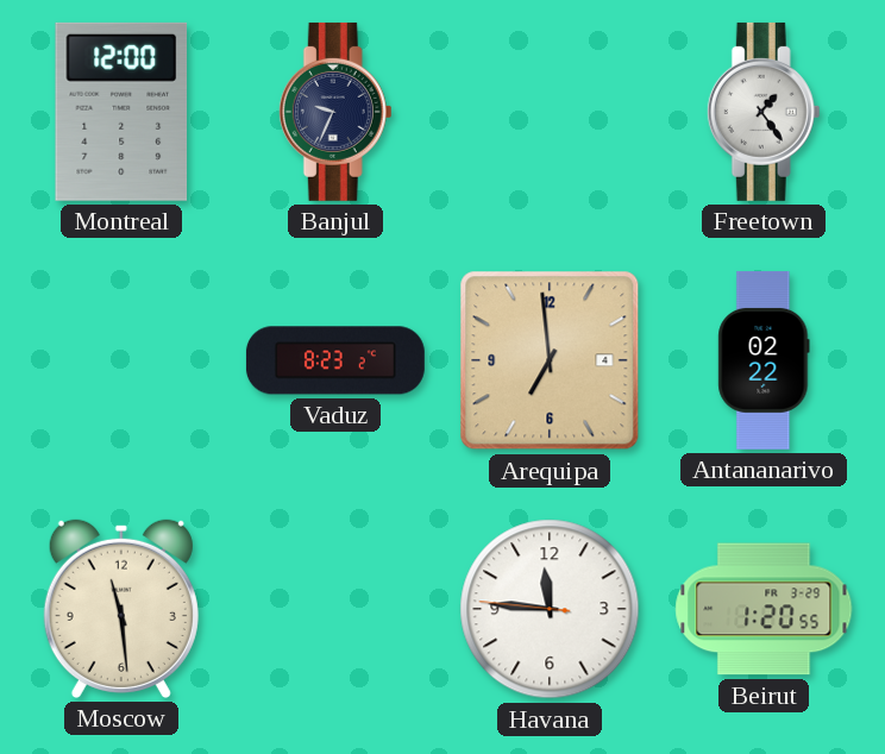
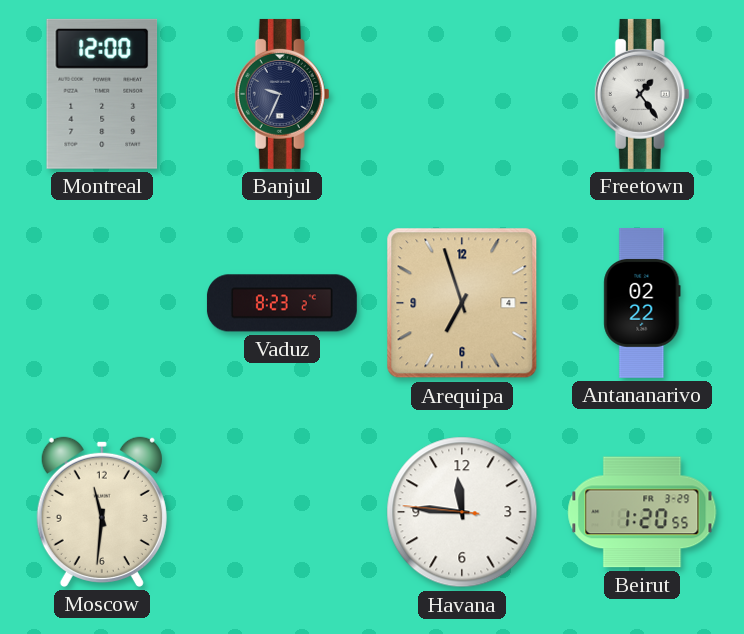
Arequipa: 6:59 -> 6:57 (462, 303)
Moscow: 11:29 -> 11:31 (102, 512)
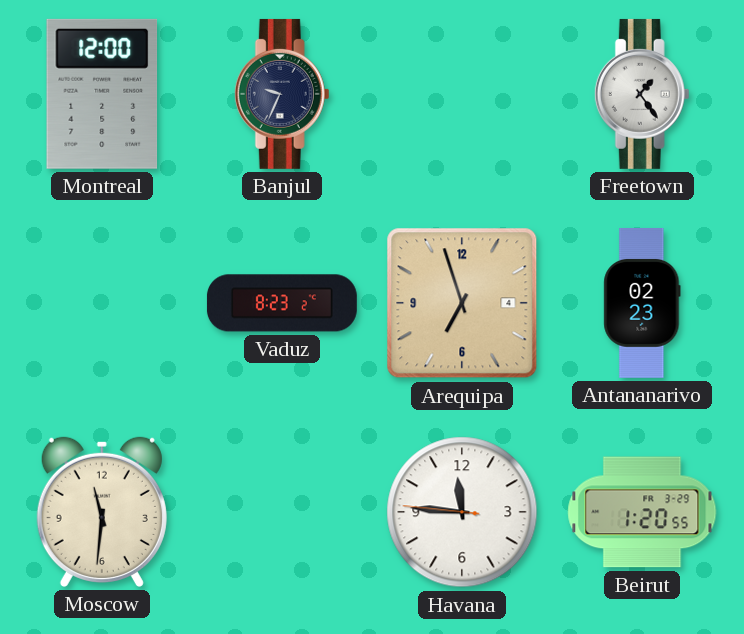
Antananarivo: 02:22 -> 02:23 (642, 303)
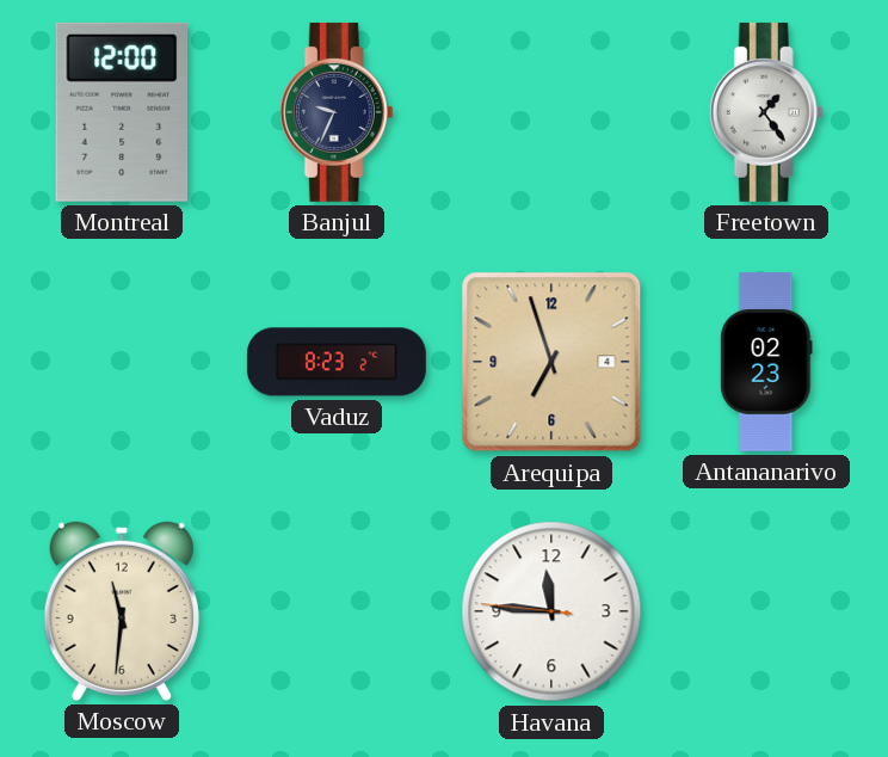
Beirut: 1:20 -> none (642, 512)
